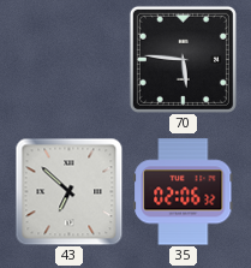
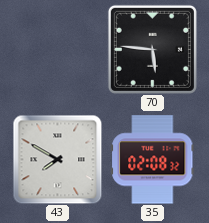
43: 6:52 -> 7:50 (57, 159)
35: 02:06 -> 02:08 (153, 160)
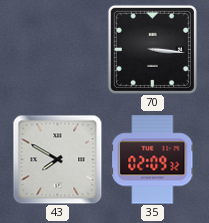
70: 5:46 -> 3:16 (152, 49)
35: 02:08 -> 02:09 (153, 160)
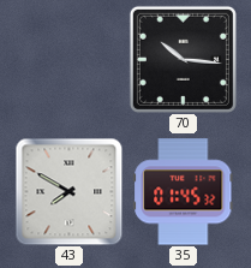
70: 3:16 -> 10:16 (183, 59)
35: 02:09 -> 01:45 (184, 192)
